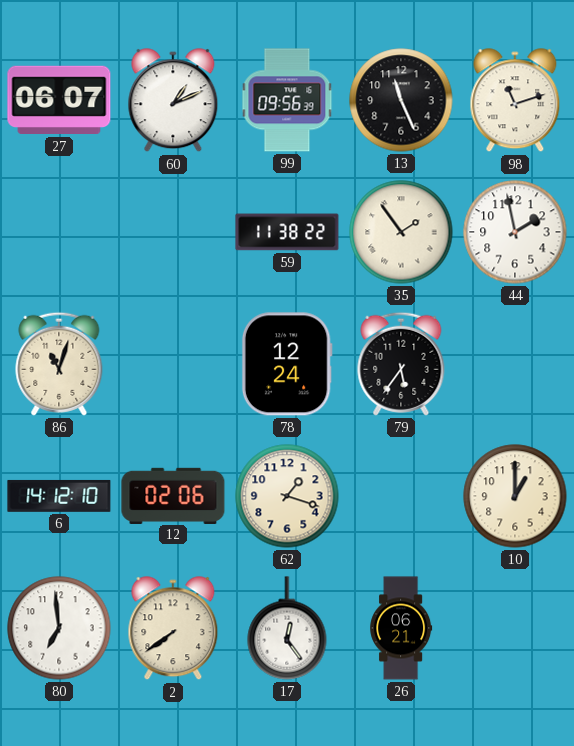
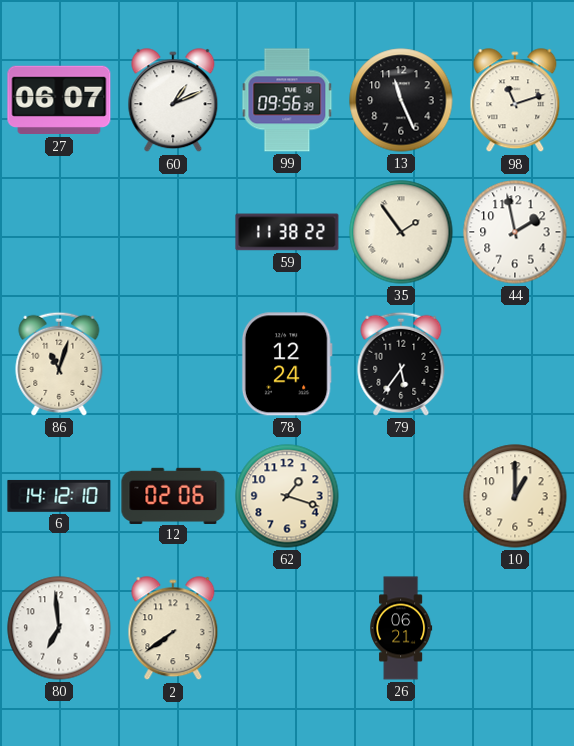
17: 12:24 -> none (287, 628)
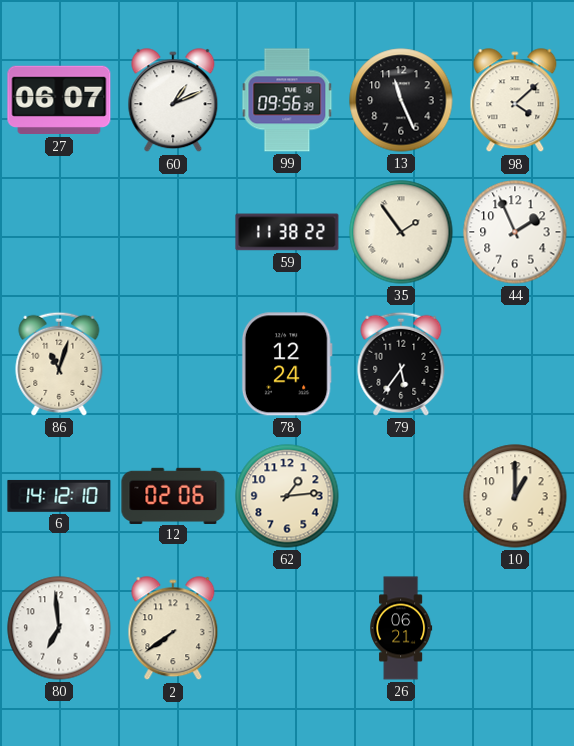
98: 11:12 -> 4:08 (515, 101)
44: 1:58 -> 1:56 (515, 232)
62: 1:18 -> 1:14 (287, 496)
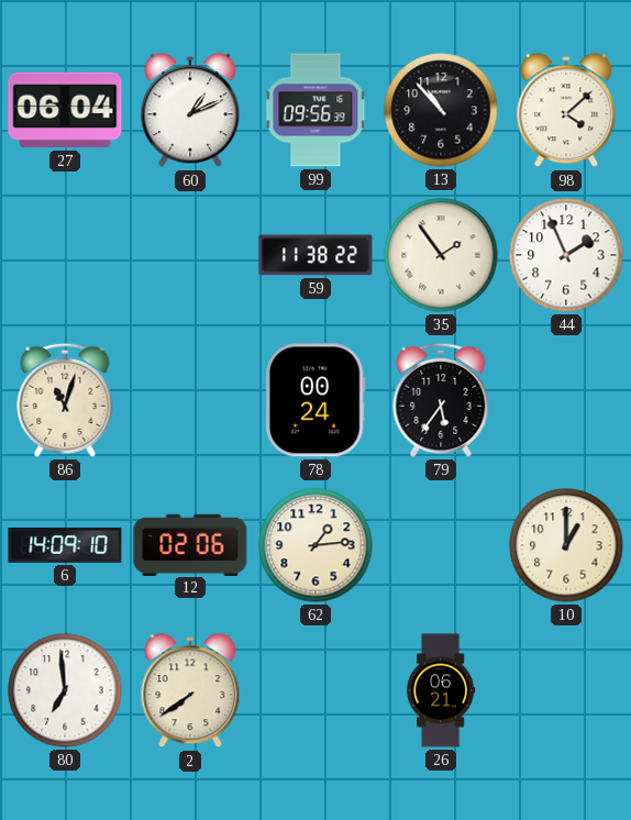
27: 06:07 -> 06:04 (65, 110)
13: 11:26 -> 10:53 (441, 110)
78: 12:24 -> 00:24 (315, 400)
6: 14:12 -> 14:09 (65, 545)
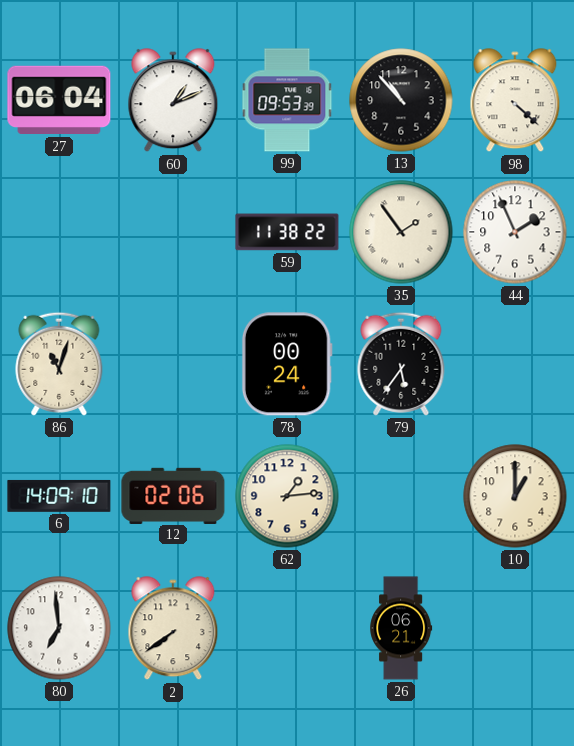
99: 09:56 -> 09:53 (287, 100)
98: 4:08 -> 4:22 (515, 101)
